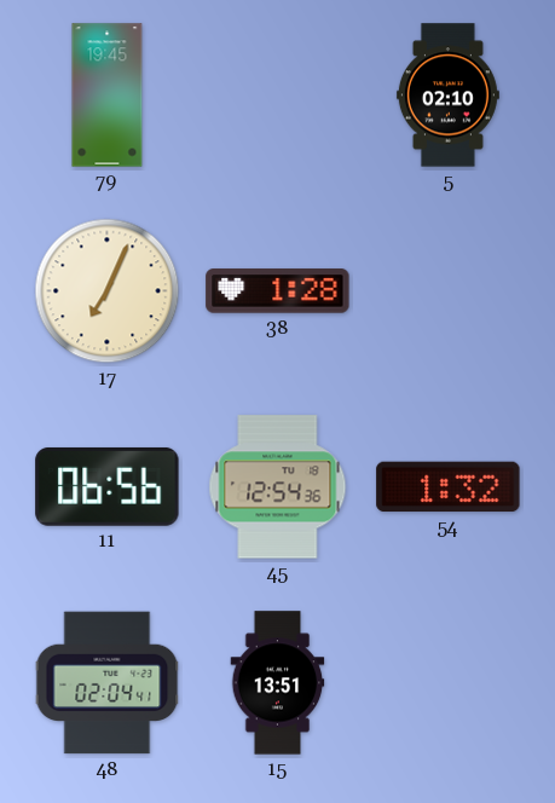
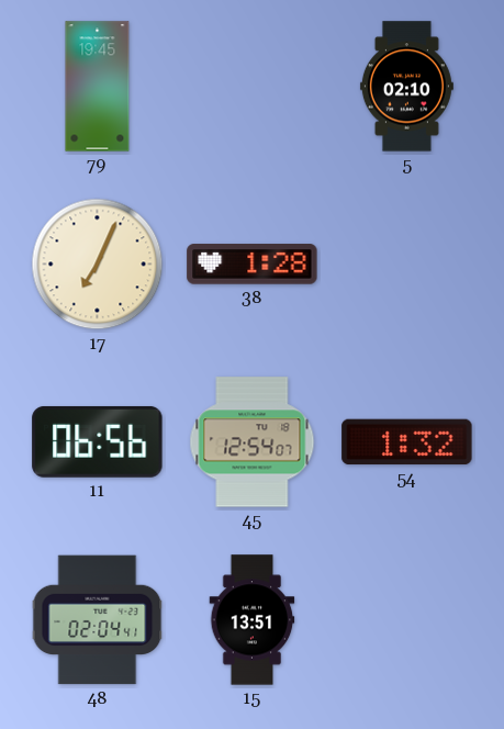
45: 12:54:36 -> 12:54:07 (253, 442)
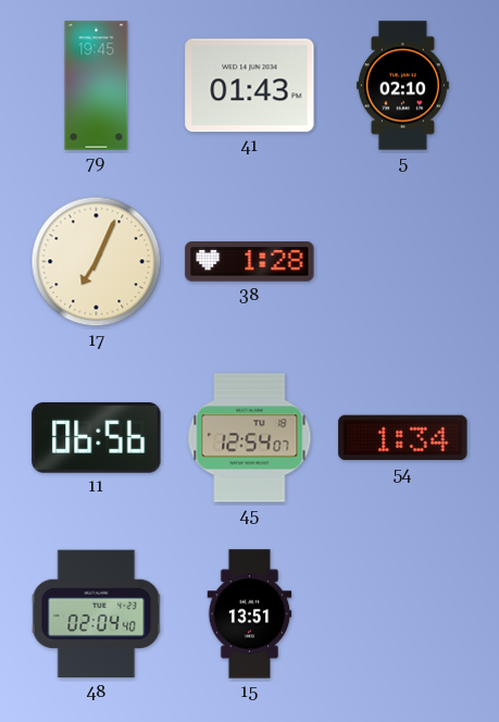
41: none -> 01:43 (250, 86)
54: 1:32 -> 1:34 (403, 438)
48: 02:04:41 -> 02:04:40 (97, 614)
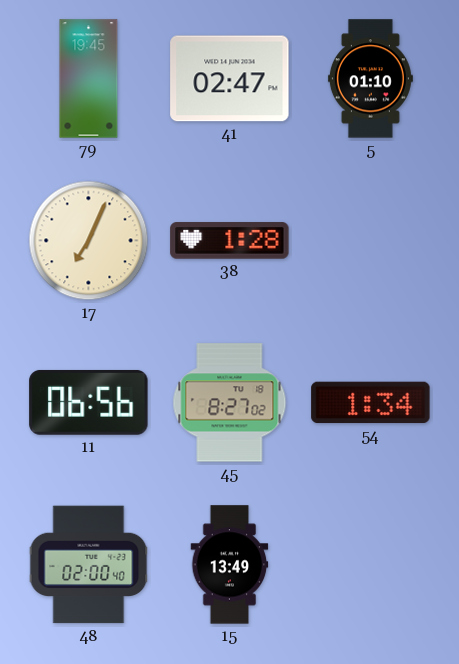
41: 01:43 -> 02:47 (230, 79)
5: 02:10 -> 01:10 (370, 79)
45: 12:54 -> 8:27 (230, 403)
48: 02:04 -> 02:00 (89, 565)
15: 13:51 -> 13:49 (230, 565)
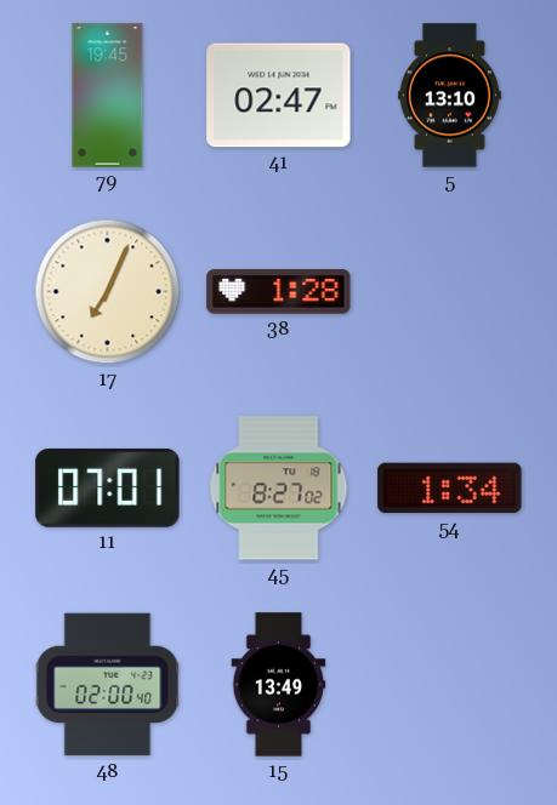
5: 01:10 -> 13:10 (449, 96)
11: 06:56 -> 07:01 (108, 487)
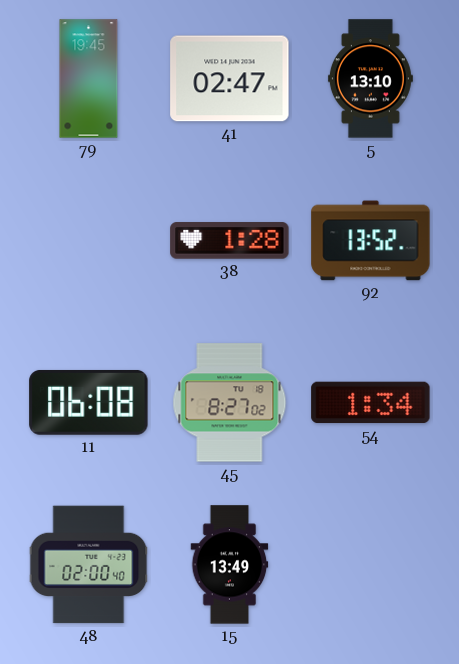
17: 7:04 -> none (108, 292)
92: none -> 13:52 (371, 241)
11: 07:01 -> 06:08 (89, 402)
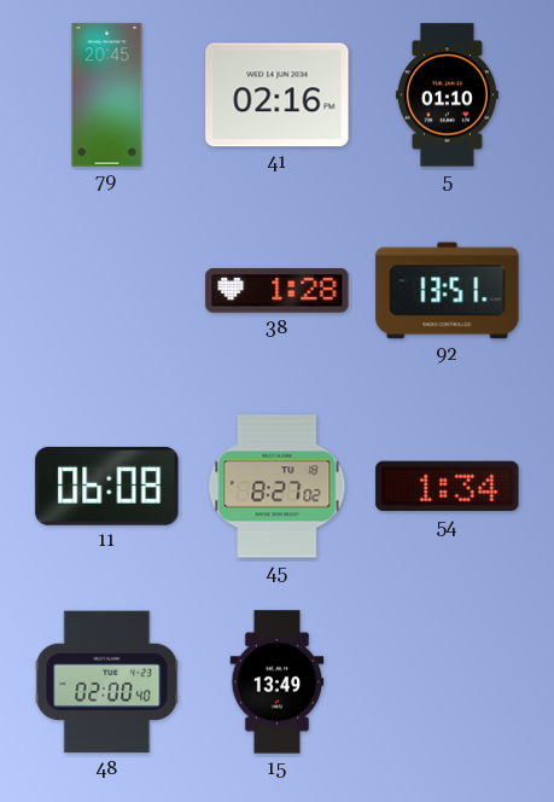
79: 19:45 -> 20:45 (107, 95)
41: 02:47 -> 02:16 (278, 95)
5: 13:10 -> 01:10 (447, 95)
92: 13:52 -> 13:51 (448, 291)
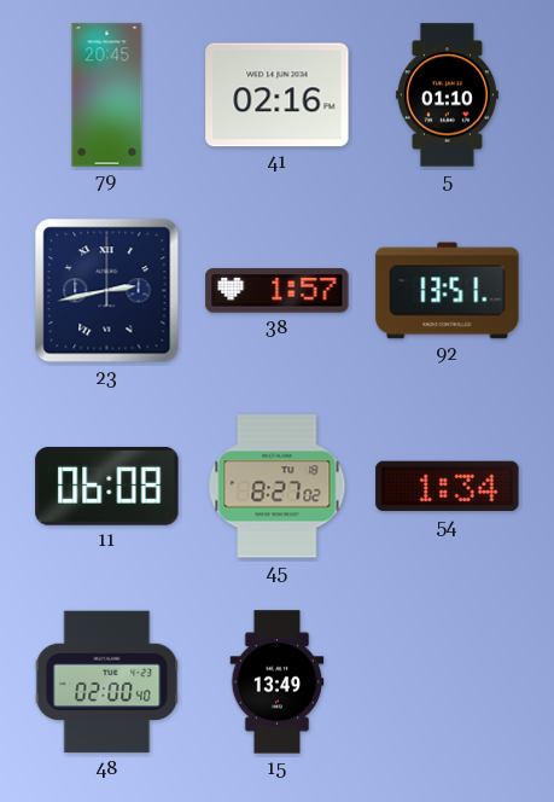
23: none -> 2:43 (107, 291)
38: 1:28 -> 1:57 (278, 291)
